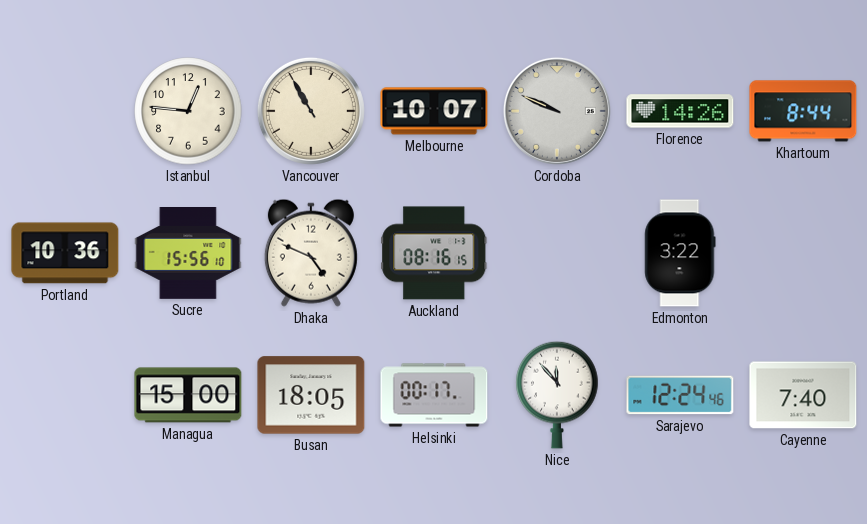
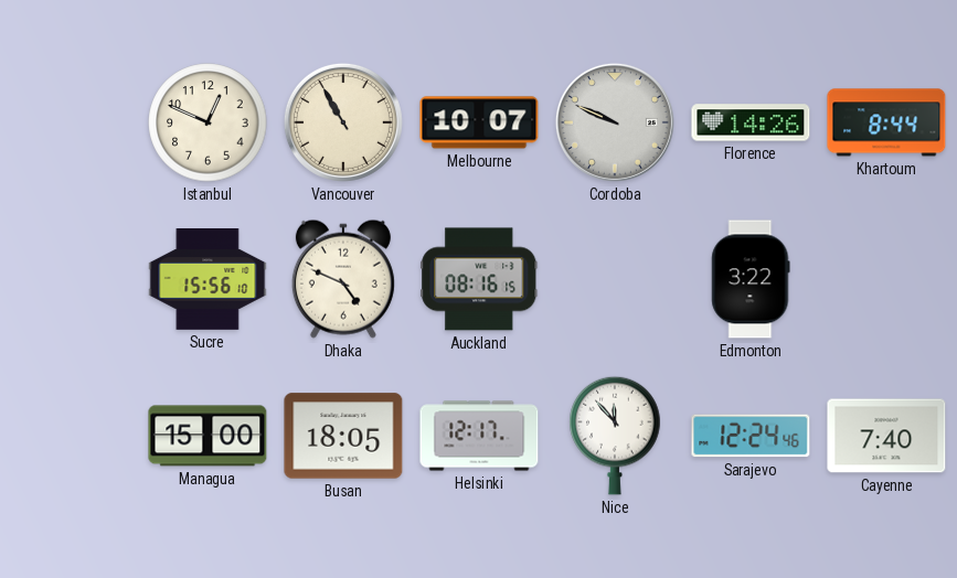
Istanbul: 12:46 -> 12:49 (208, 122)
Portland: 10:36 -> none (65, 253)
Helsinki: 00:17 -> 12:17 (479, 436)
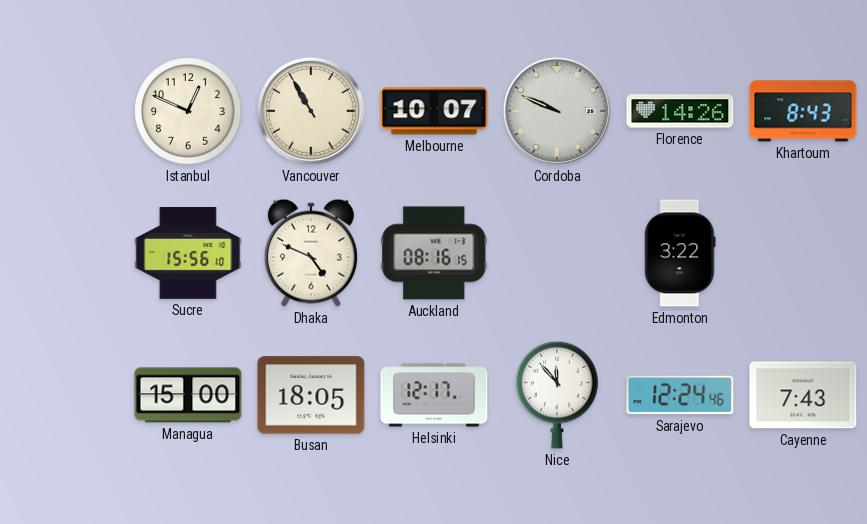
Khartoum: 8:44 -> 8:43 (803, 111)
Cayenne: 7:40 -> 7:43 (803, 395)
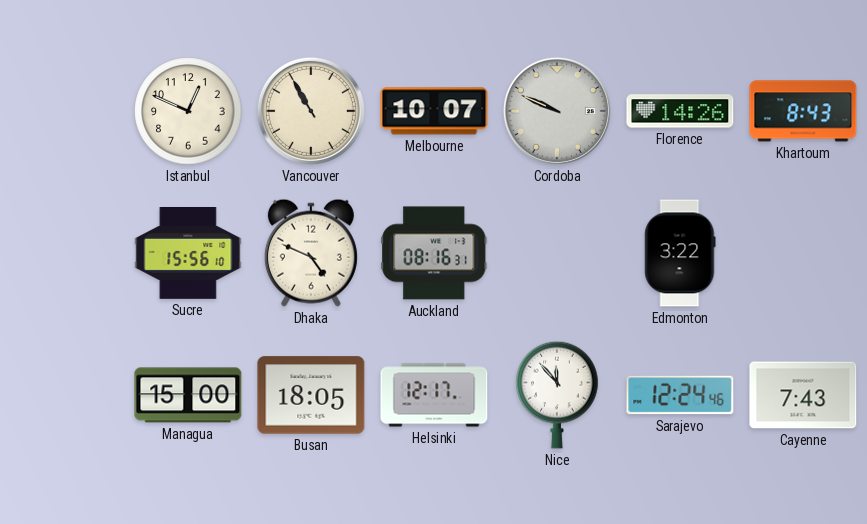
Auckland: 08:16:15 -> 08:16:31 (434, 253)
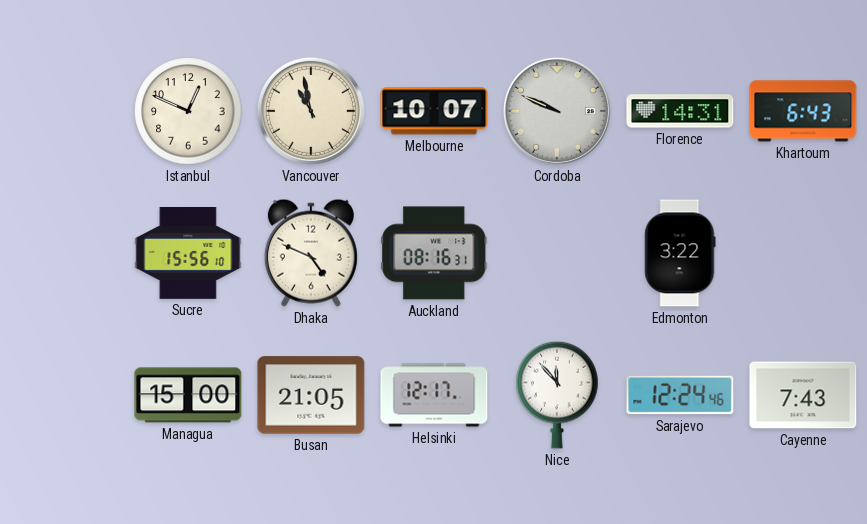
Vancouver: 10:55 -> 10:58 (311, 111)
Florence: 14:26 -> 14:31 (680, 111)
Khartoum: 8:43 -> 6:43 (803, 111)
Busan: 18:05 -> 21:05 (311, 395)
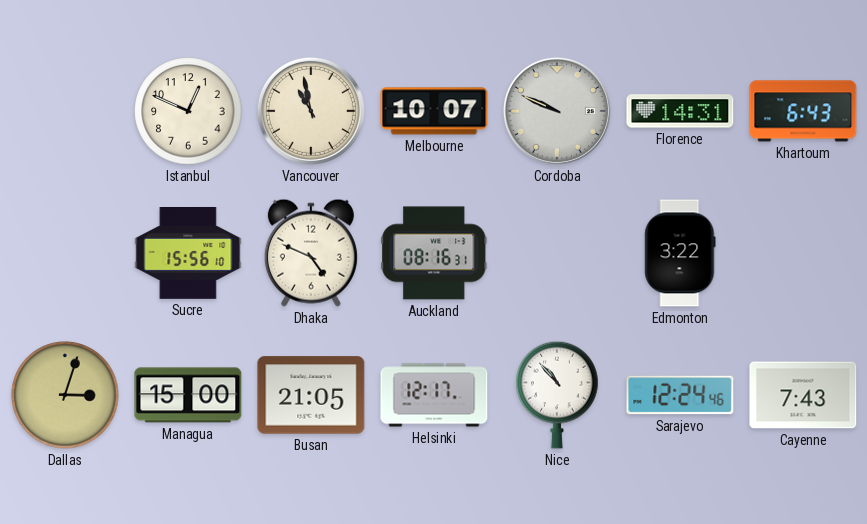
Dallas: none -> 3:03 (65, 395)
Nice: 11:53 -> 10:53 (557, 395)
